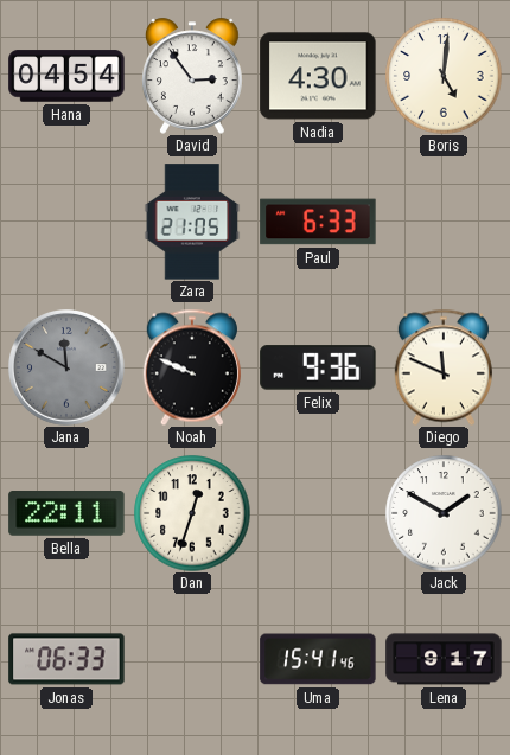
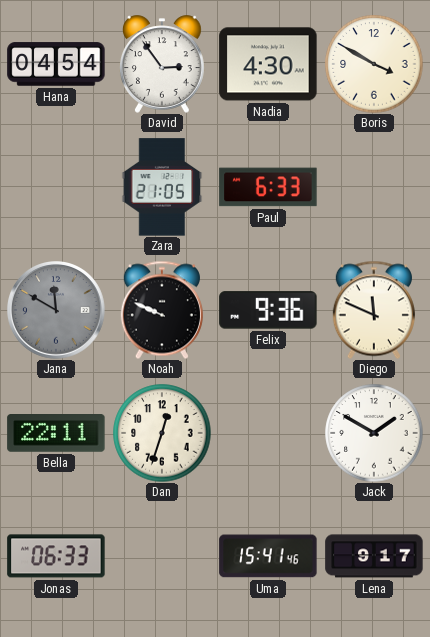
Boris: 5:01 -> 3:50 (374, 64)
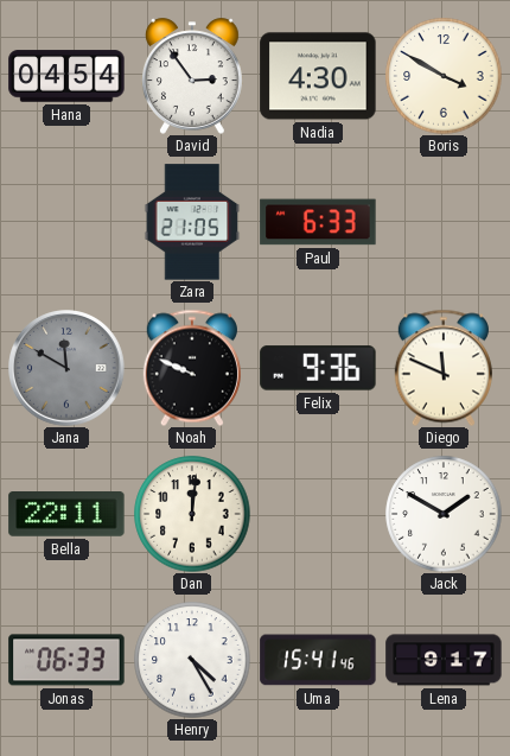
Dan: 12:33 -> 12:01 (192, 514)
Henry: none -> 4:25 (192, 660)
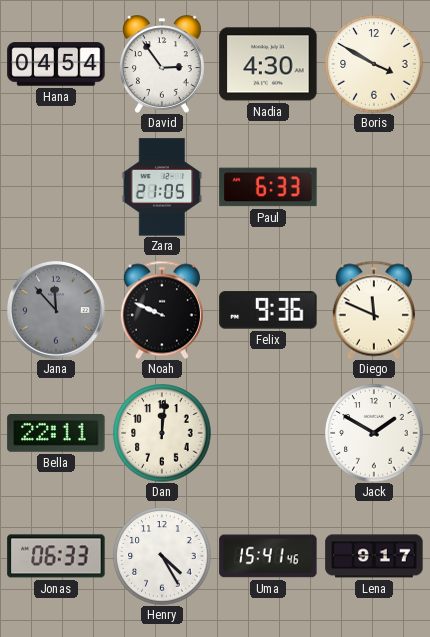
Jana: 11:50 -> 11:53 (57, 311)
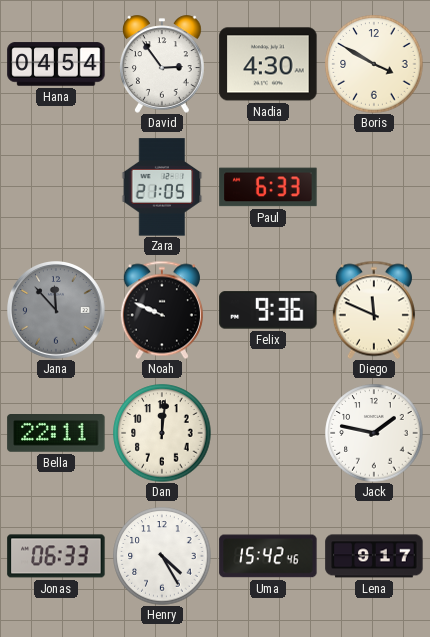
Jack: 1:50 -> 1:47 (374, 433)
Uma: 15:41 -> 15:42 (268, 556)
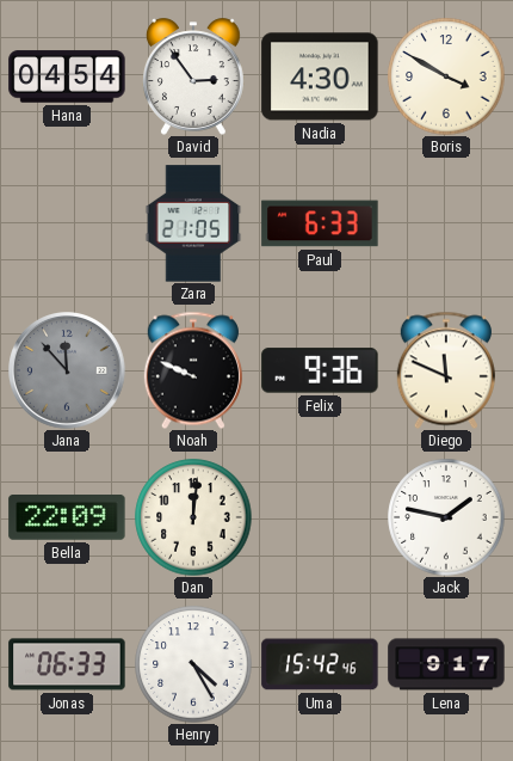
Bella: 22:11 -> 22:09 (67, 518)
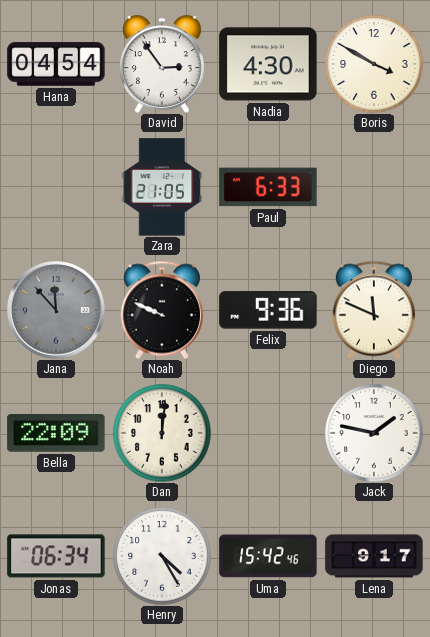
Jonas: 06:33 -> 06:34 (56, 556)
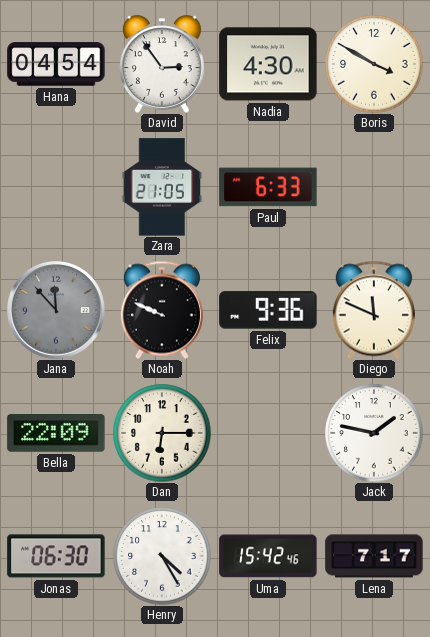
Dan: 12:01 -> 6:15 (162, 433)
Jonas: 06:34 -> 06:30 (56, 556)
Lena: 9:17 -> 7:17 (374, 556)
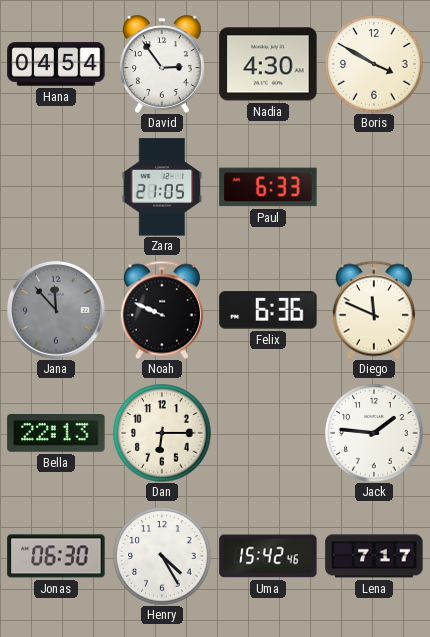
Felix: 9:36 -> 6:36 (268, 310)
Bella: 22:09 -> 22:13 (56, 434)
Jack: 1:47 -> 1:46 (374, 433)
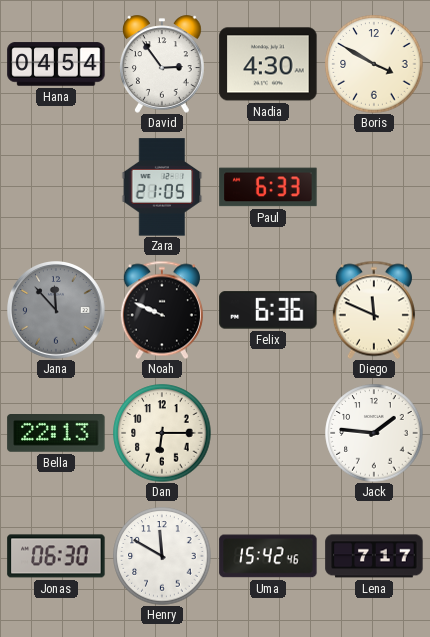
Henry: 4:25 -> 11:50 (162, 556)
